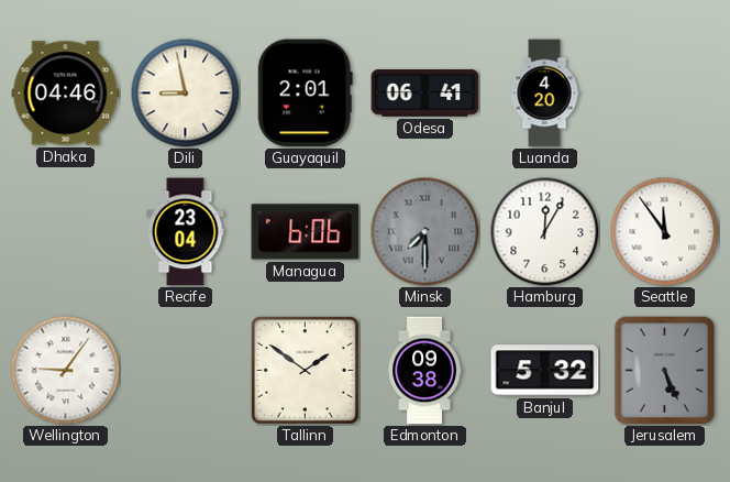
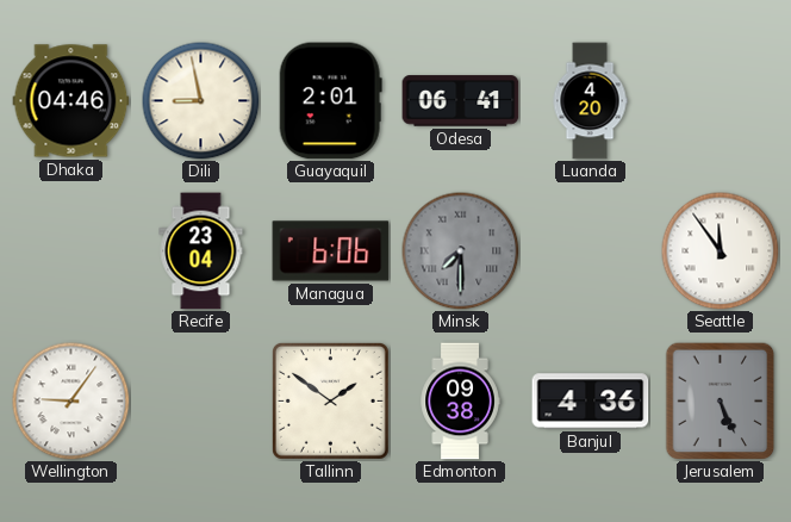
Hamburg: 12:05 -> none (545, 232)
Banjul: 5:32 -> 4:36 (591, 402)
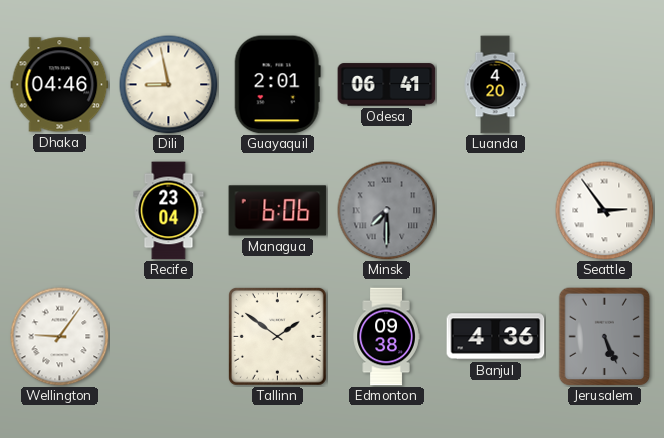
Seattle: 11:54 -> 2:54 (605, 211)
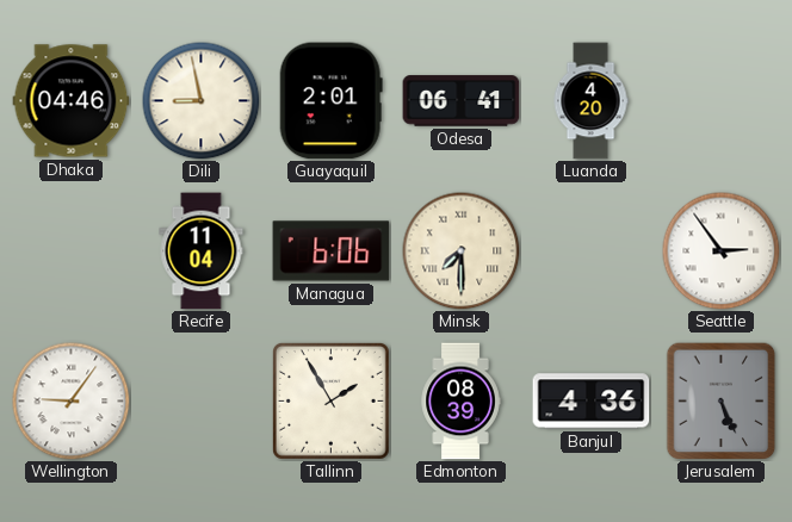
Recife: 23:04 -> 11:04 (202, 251)
Minsk dial: grey -> cream (462, 251)
Tallinn: 1:51 -> 1:55 (330, 400)
Edmonton: 09:38 -> 08:39 (460, 402)
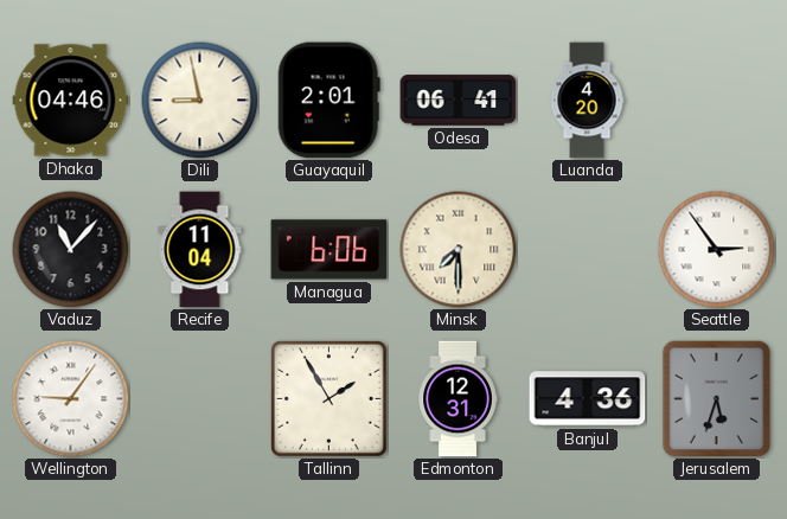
Vaduz: none -> 11:07 (71, 250)
Edmonton: 08:39 -> 12:31 (458, 399)
Jerusalem: 5:26 -> 5:33 (717, 398)
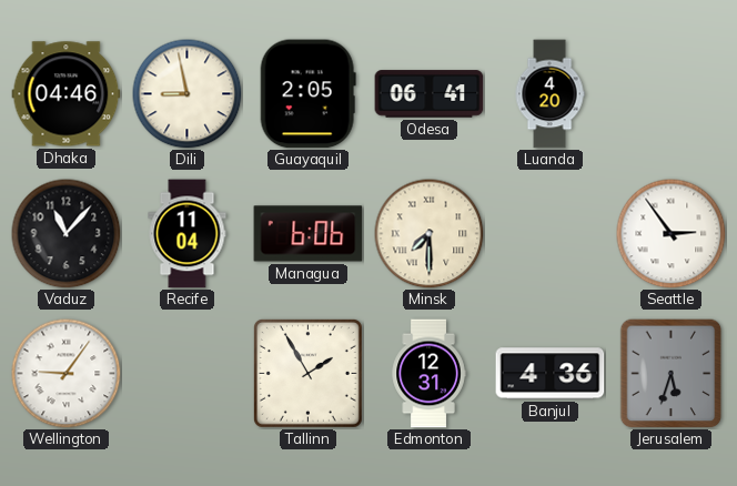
Guayaquil: 2:01 -> 2:05 (307, 94)
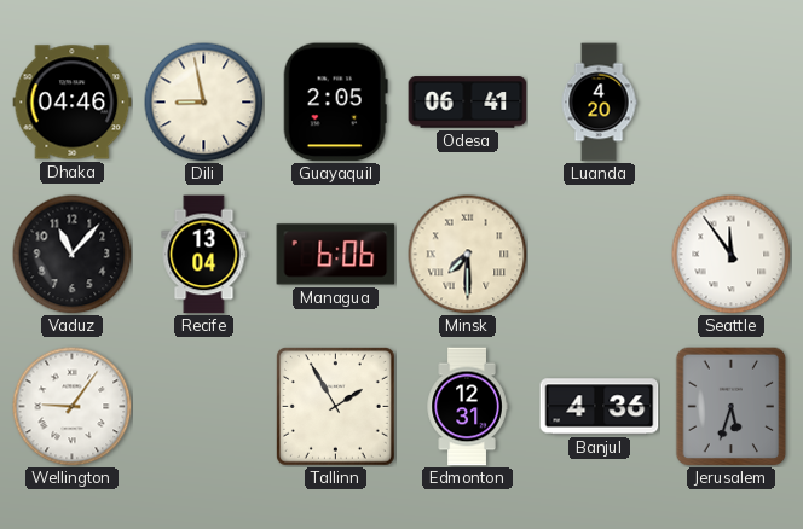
Recife: 11:04 -> 13:04 (204, 255)
Seattle: 2:54 -> 11:54 (732, 255)
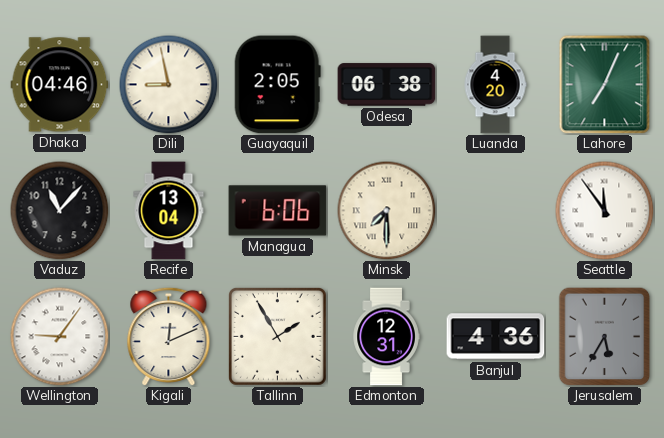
Odesa: 06:41 -> 06:38 (387, 85)
Lahore: none -> 7:04 (605, 85)
Kigali: none -> 12:11 (169, 336)
Jerusalem: 5:33 -> 5:35 (605, 336)
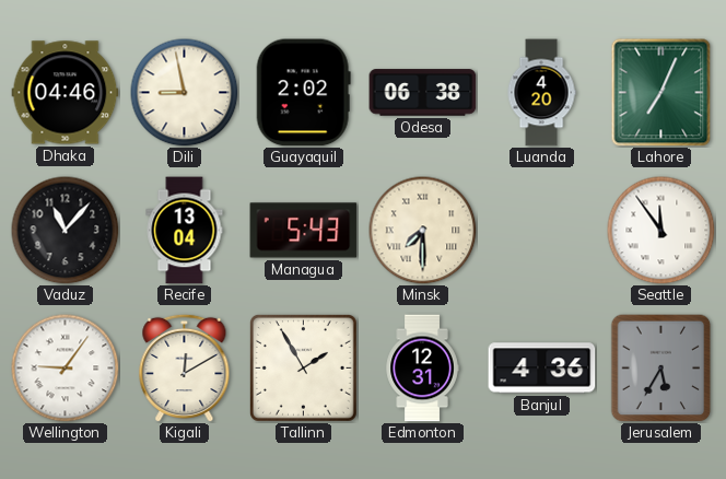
Guayaquil: 2:05 -> 2:02 (303, 93)
Managua: 6:06 -> 5:43 (304, 231)
Kigali: 12:11 -> 12:10 (185, 367)
